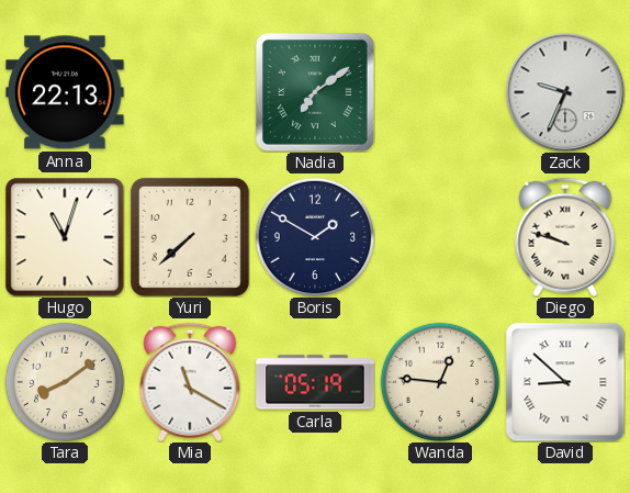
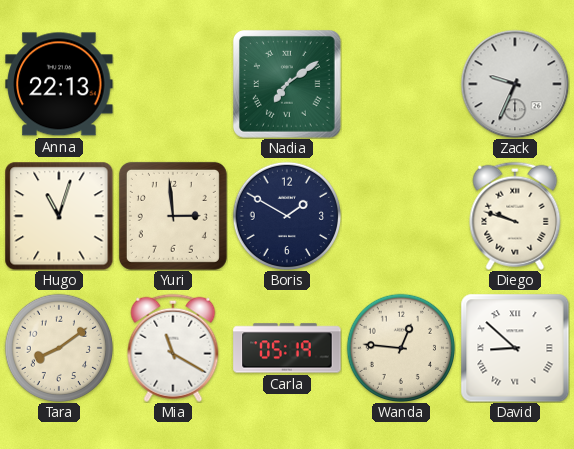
Yuri: 7:38 -> 2:59 (173, 216)
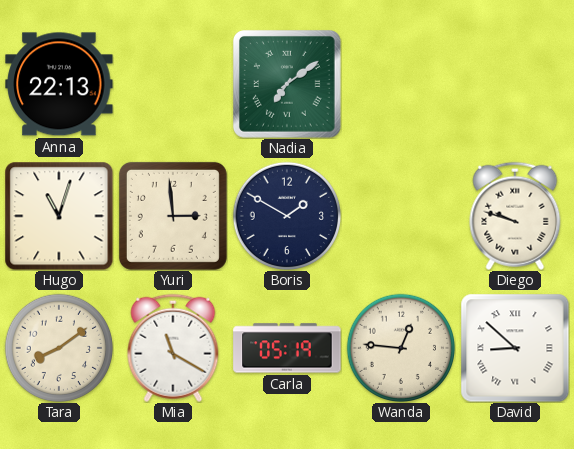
Zack: 9:34 -> none (515, 84)
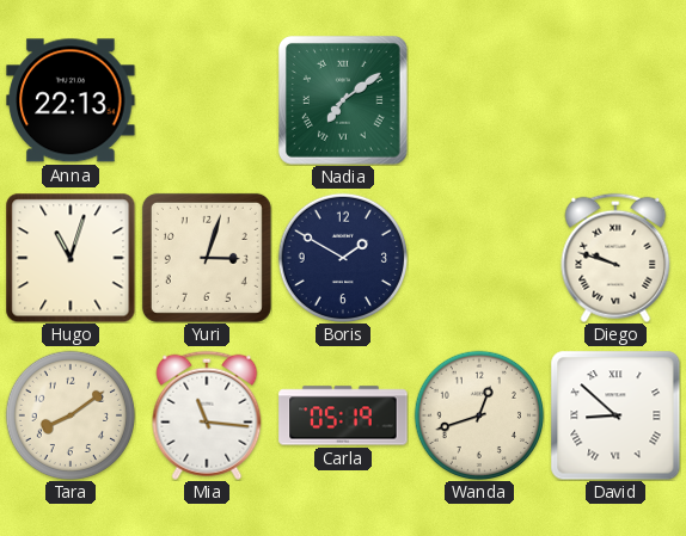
Yuri: 2:59 -> 3:03 (207, 258)
Mia: 11:20 -> 11:16 (207, 415)
Wanda: 12:46 -> 12:42 (478, 414)
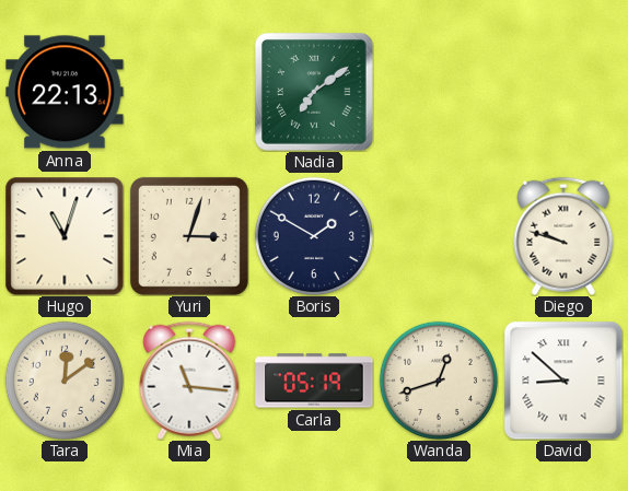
Tara: 8:09 -> 12:09 (63, 379)
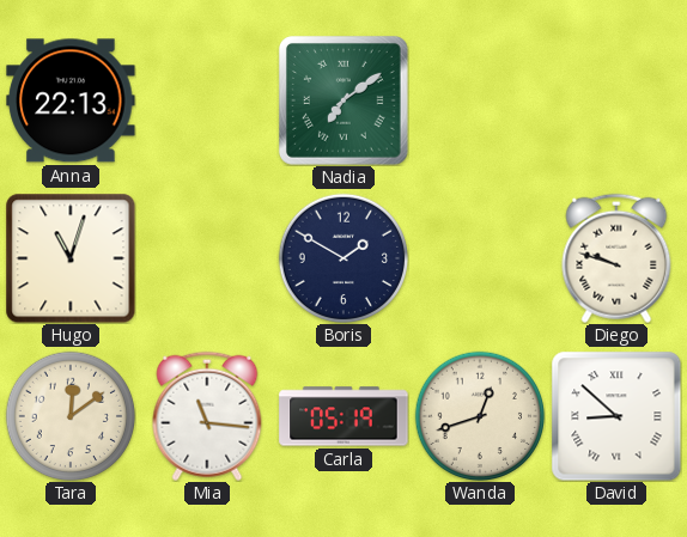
Yuri: 3:03 -> none (189, 236)
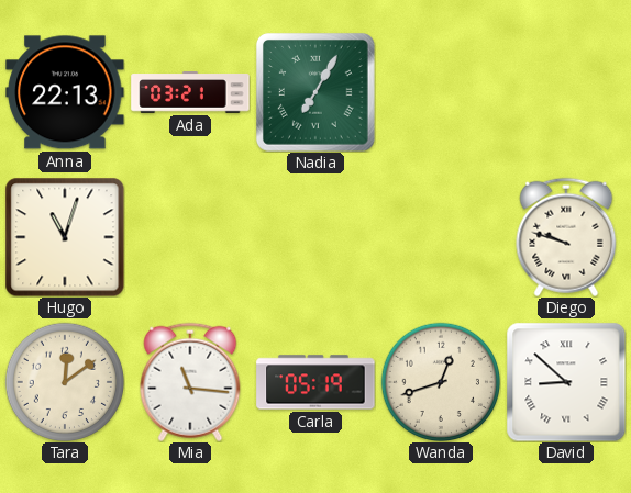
Ada: none -> 03:21 (190, 92)
Nadia: 7:09 -> 7:05 (315, 92)
Boris: 1:50 -> none (342, 257)
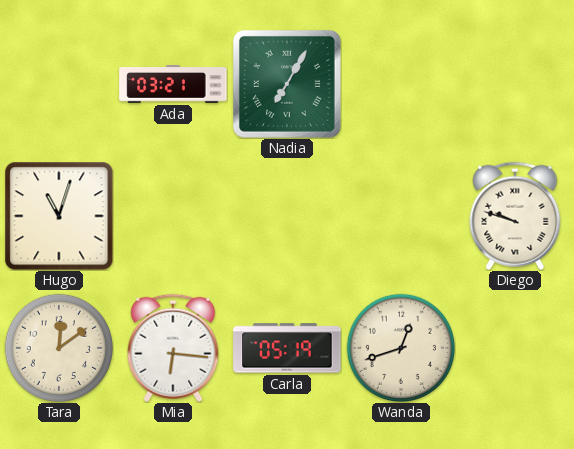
Anna: 22:13 -> none (65, 92)
Mia: 11:16 -> 6:16 (173, 348)
David: 8:52 -> none (566, 382)
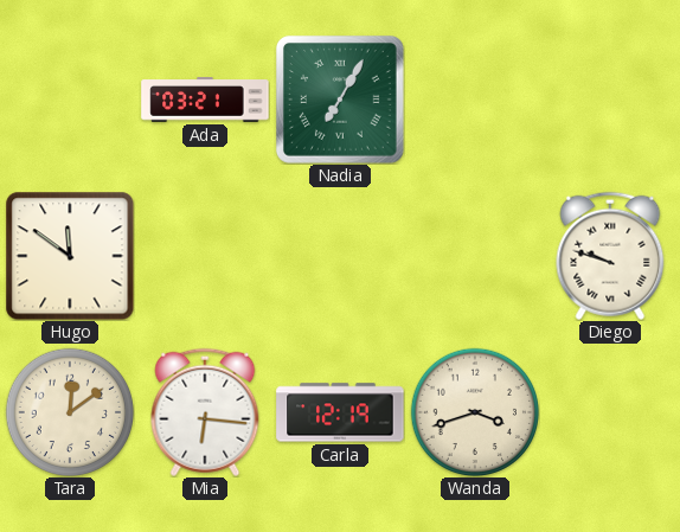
Hugo: 11:03 -> 11:51 (70, 256)
Carla: 05:19 -> 12:19 (340, 412)
Wanda: 12:42 -> 3:42 (474, 411)
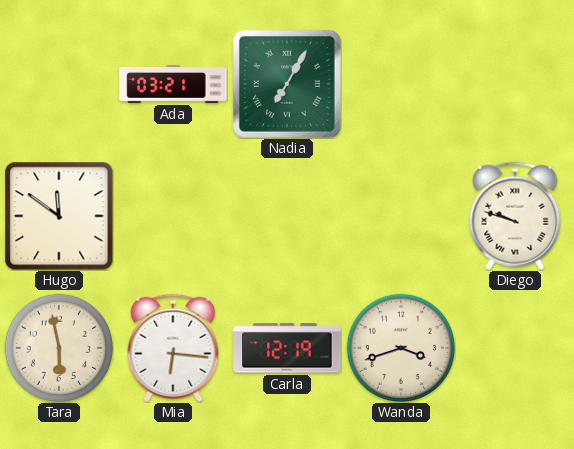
Tara: 12:09 -> 5:58 (58, 347)
